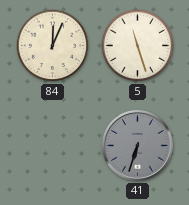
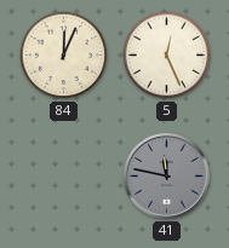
5: 11:27 -> 12:26 (167, 56)
41: 6:33 -> 11:47 (166, 175)
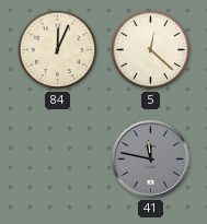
5: 12:26 -> 12:22 (151, 50)
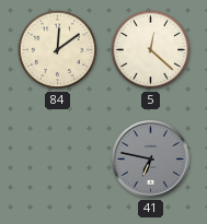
84: 12:04 -> 12:09 (58, 50)
41: 11:47 -> 6:47 (150, 158)
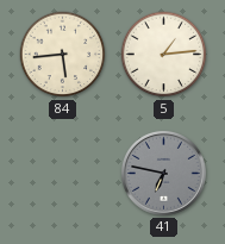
84: 12:09 -> 5:44 (63, 55)
5: 12:22 -> 1:14 (164, 55)
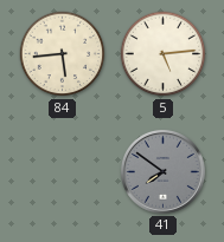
5: 1:14 -> 5:14 (164, 54)
41: 6:47 -> 7:51 (162, 171)
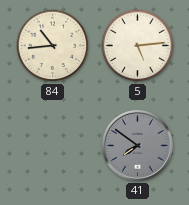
84: 5:44 -> 10:44 (53, 46)
